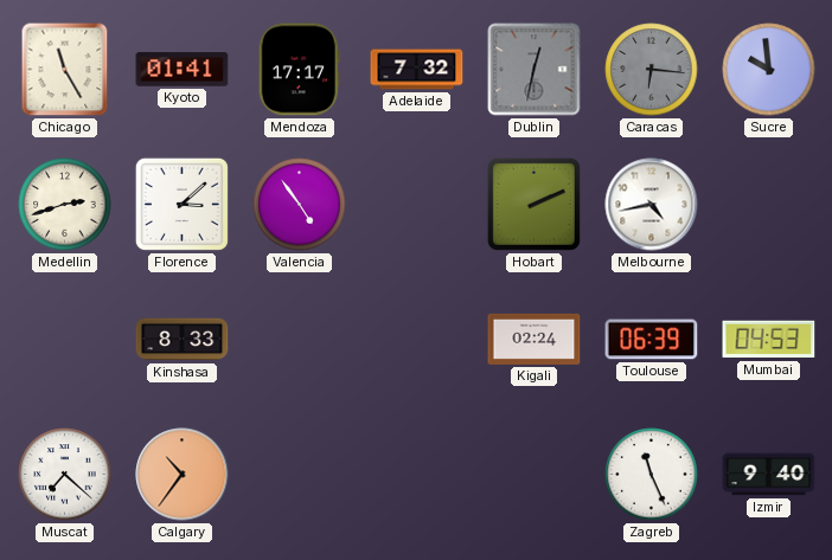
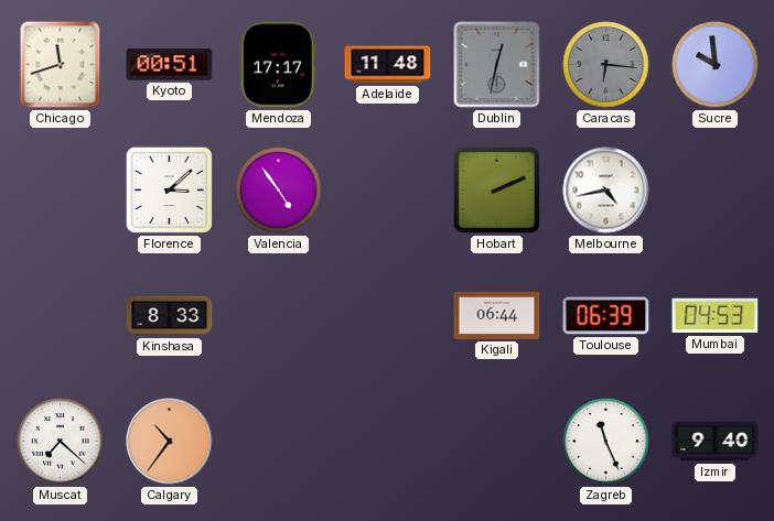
Chicago: 11:25 -> 11:42 (61, 65)
Kyoto: 01:41 -> 00:51 (170, 65)
Adelaide: 7:32 -> 11:48 (388, 65)
Medellin: 2:42 -> none (65, 205)
Kigali: 02:24 -> 06:44 (497, 315)
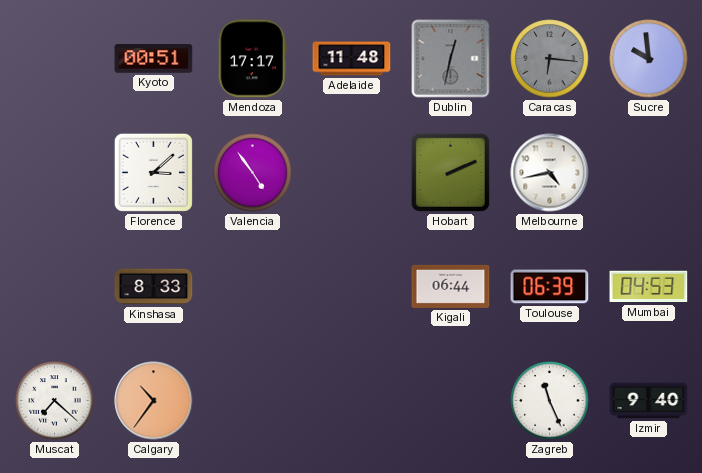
Chicago: 11:42 -> none (61, 65)
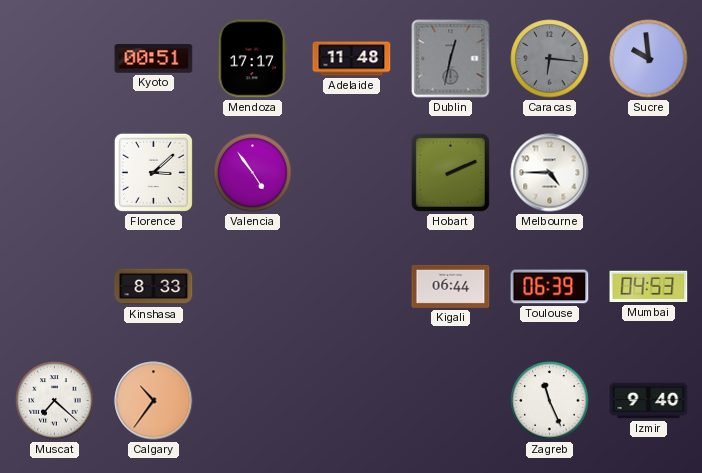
Melbourne: 4:43 -> 4:45 (550, 173)
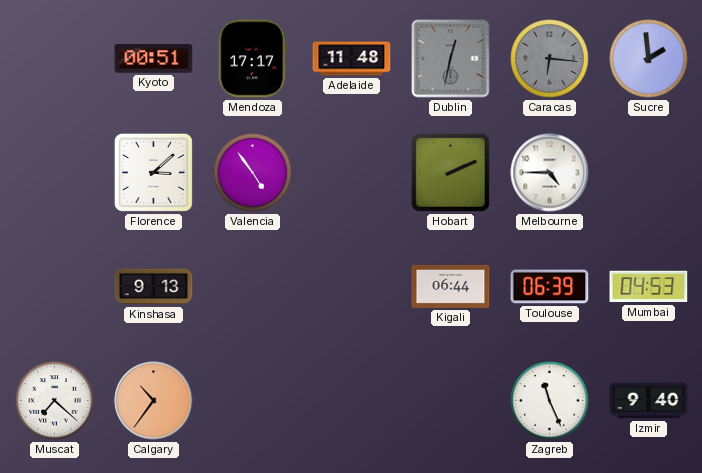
Sucre: 9:59 -> 1:59 (649, 59)
Kinshasa: 8:33 -> 9:13 (154, 287)
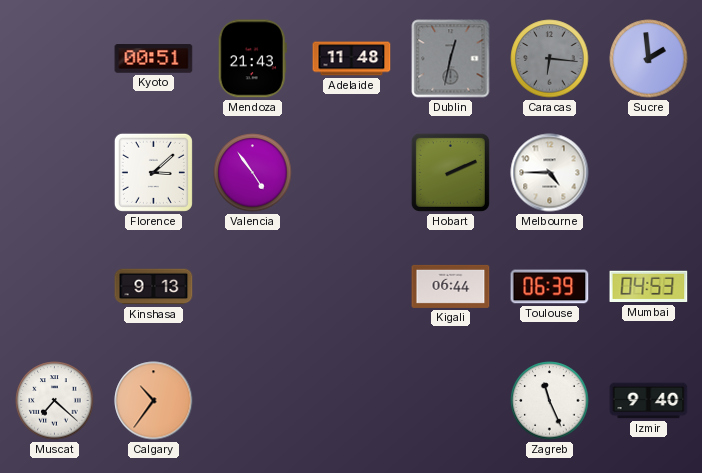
Mendoza: 17:17 -> 21:43 (252, 59)
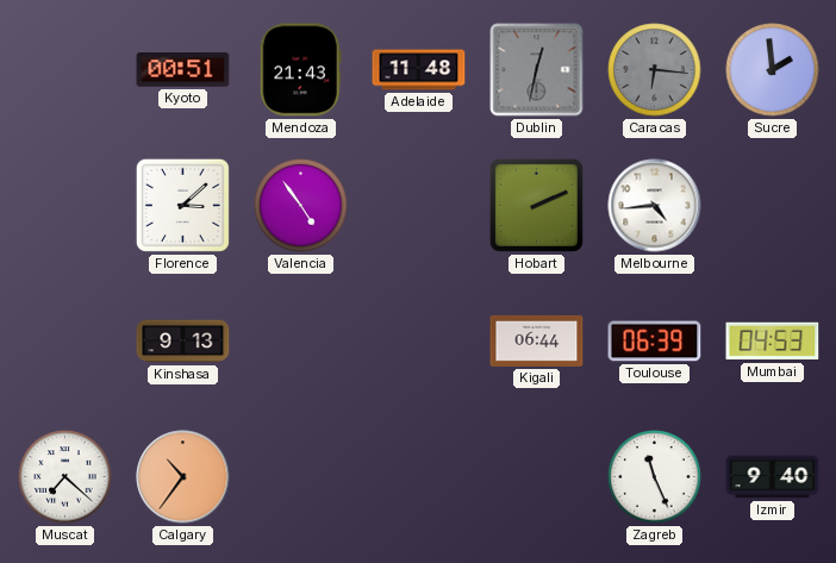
Melbourne: 4:45 -> 4:44 (655, 206)
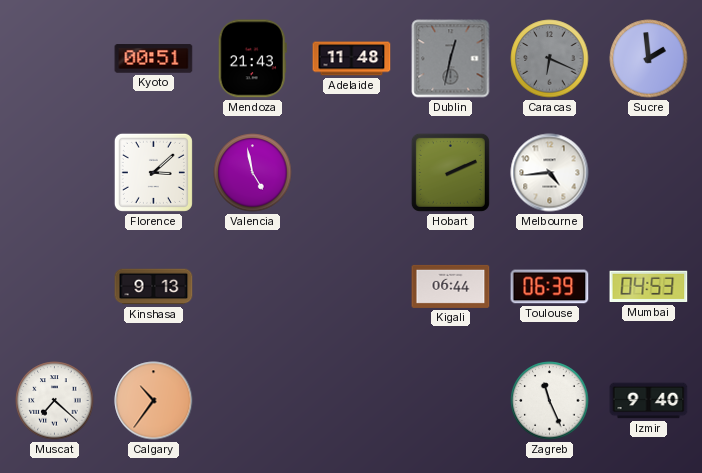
Caracas: 6:16 -> 6:19 (550, 59)
Valencia: 4:54 -> 4:58 (253, 173)
